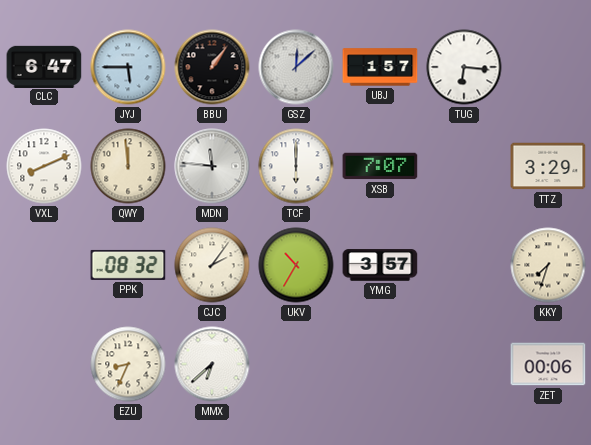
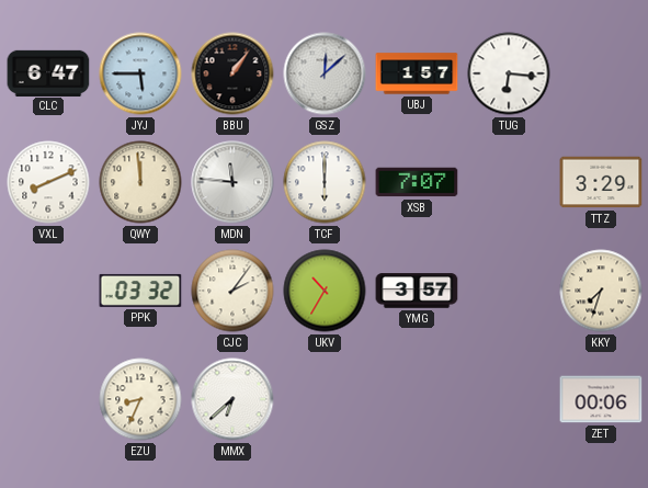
PPK: 08:32 -> 03:32 (140, 291)
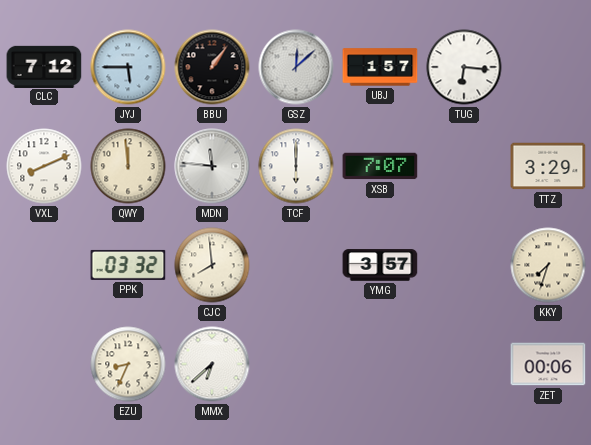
CLC: 6:47 -> 7:12 (44, 66)
CJC: 2:06 -> 7:59 (212, 265)
UKV: 10:35 -> none (325, 291)
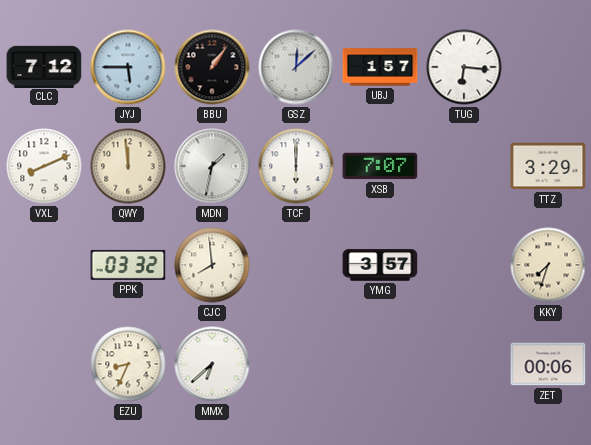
MDN: 11:46 -> 1:32 (212, 166)
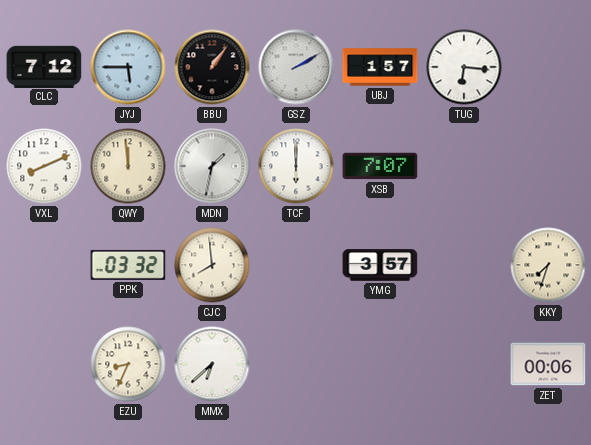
GSZ: 12:08 -> 2:10 (296, 67)
TTZ: 3:29 -> none (548, 166)
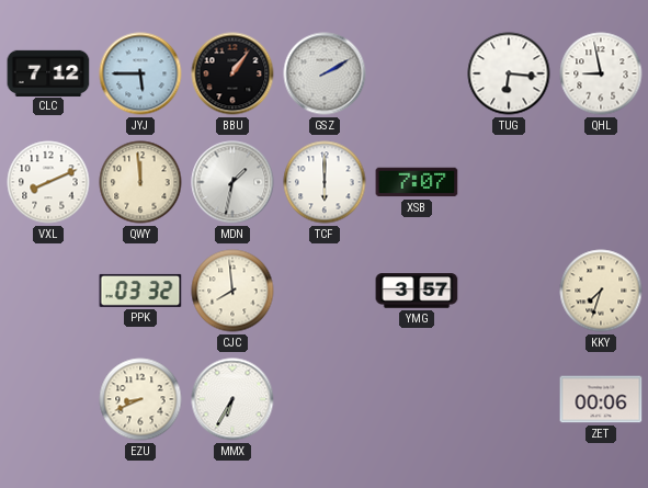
UBJ: 1:57 -> none (380, 67)
QHL: none -> 8:58 (601, 73)
EZU: 8:34 -> 8:41 (140, 399)
MMX: 6:38 -> 6:35 (232, 399)
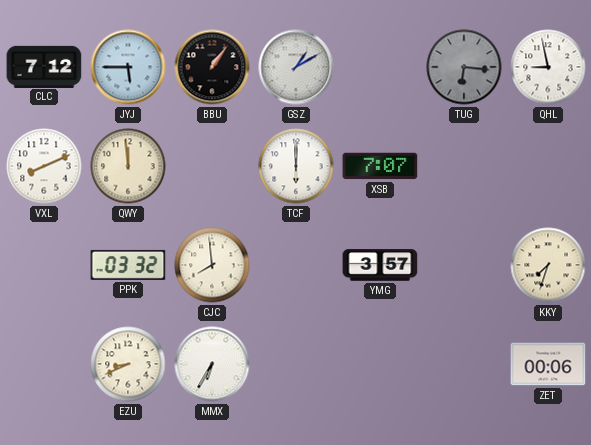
GSZ: 2:10 -> 1:10 (296, 67)
TUG dial: white -> grey (464, 67)
MDN: 1:32 -> none (232, 182)
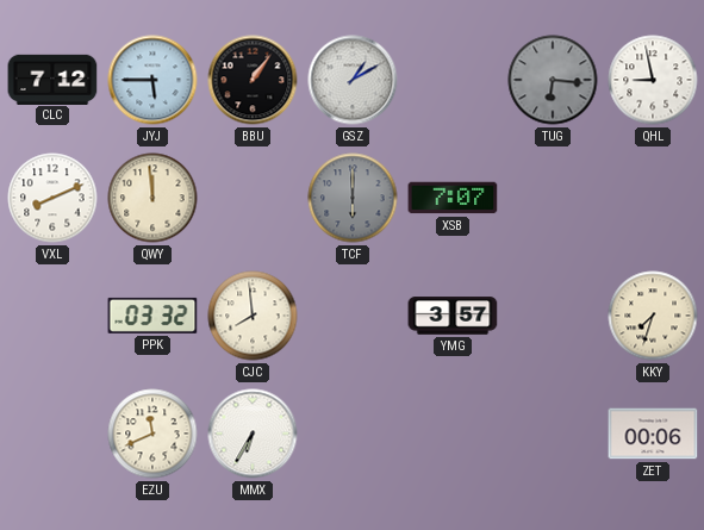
TCF dial: white -> grey (353, 198)
EZU: 8:41 -> 11:41 (152, 434)
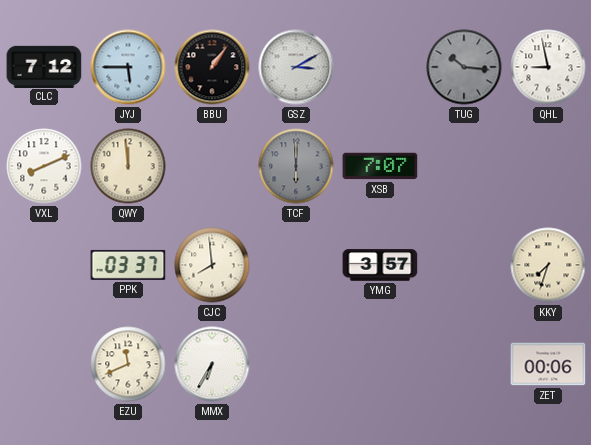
GSZ: 1:10 -> 3:10 (296, 67)
TUG: 6:16 -> 10:16 (464, 67)
PPK: 03:32 -> 03:37 (128, 265)
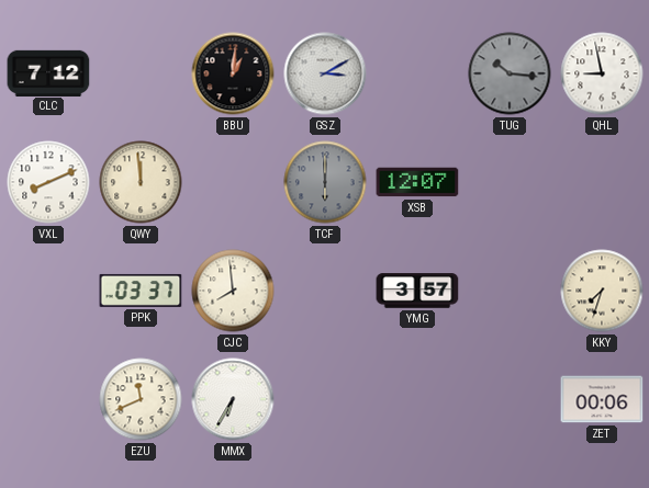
JYJ: 5:45 -> none (128, 67)
BBU: 1:06 -> 1:01 (233, 73)
XSB: 7:07 -> 12:07 (417, 182)
